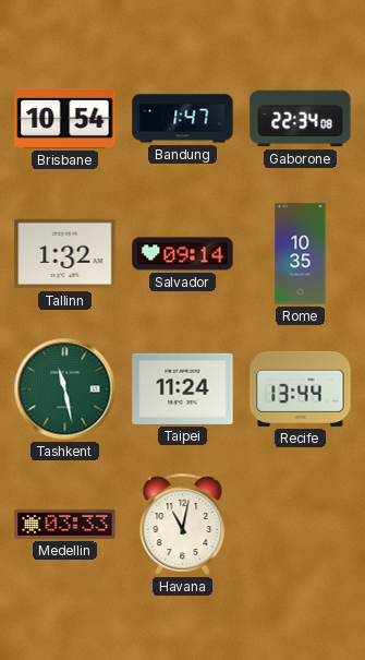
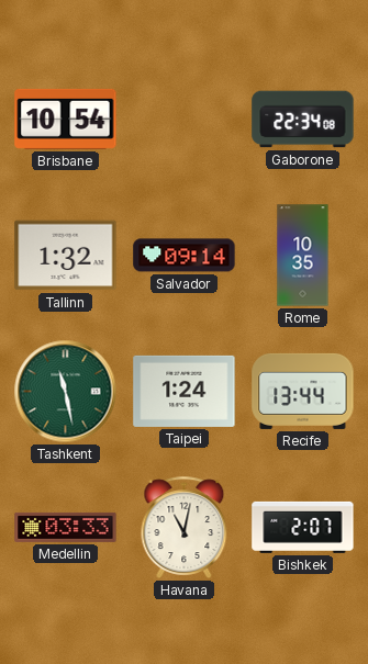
Bandung: 1:47 -> none (183, 119)
Taipei: 11:24 -> 1:24 (185, 391)
Bishkek: none -> 2:07 (303, 527)
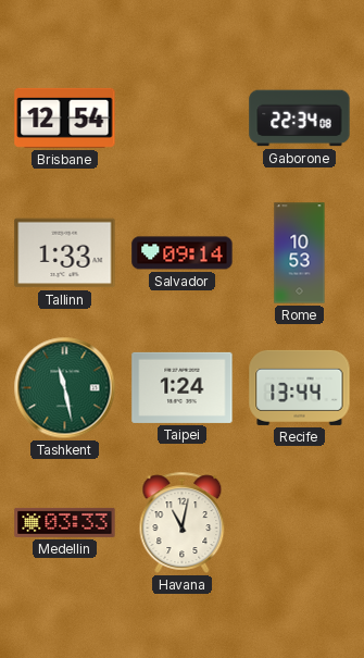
Brisbane: 10:54 -> 12:54 (65, 117)
Tallinn: 1:32 -> 1:33 (65, 253)
Rome: 10:35 -> 10:53 (300, 253)
Bishkek: 2:07 -> none (303, 527)
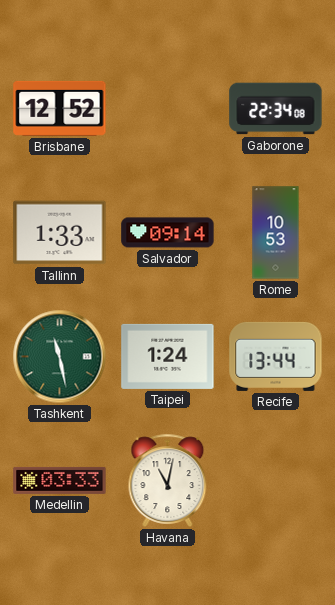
Brisbane: 12:54 -> 12:52 (60, 108)
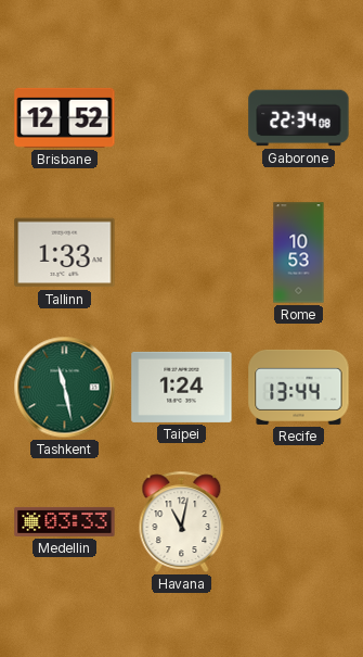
Salvador: 09:14 -> none (168, 233)
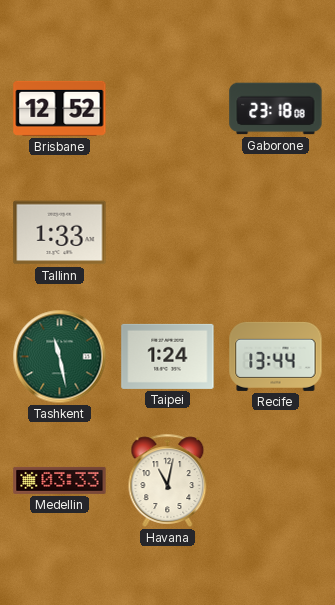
Gaborone: 22:34 -> 23:18 (276, 109)
Rome: 10:53 -> none (299, 253)
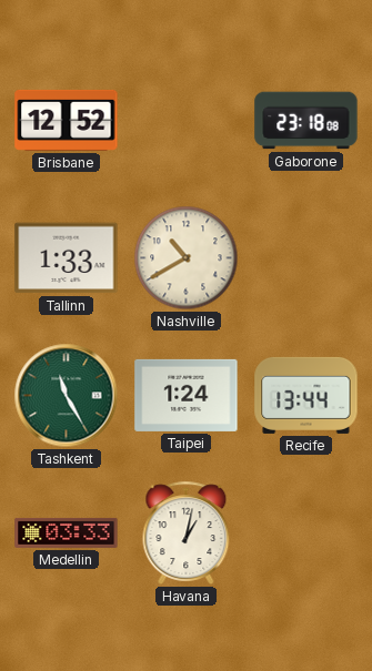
Nashville: none -> 10:40 (187, 258)
Tashkent: 11:28 -> 11:25 (67, 396)
Havana: 11:02 -> 1:02 (187, 532)
